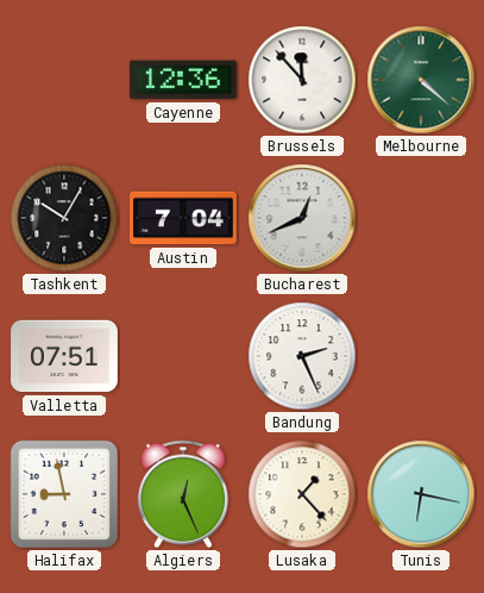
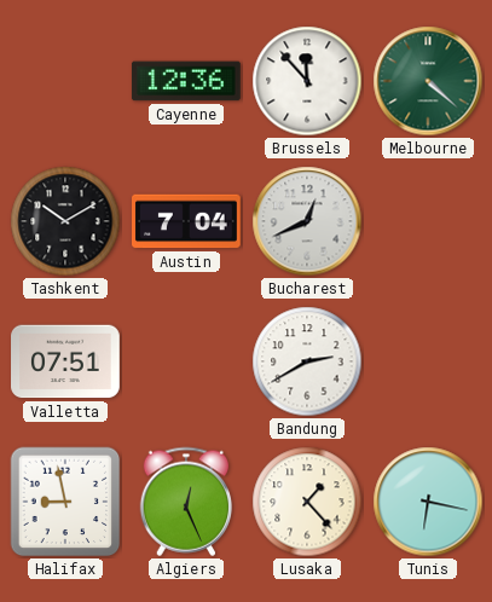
Tashkent: 10:05 -> 10:10 (65, 221)
Bandung: 2:26 -> 2:40 (307, 361)
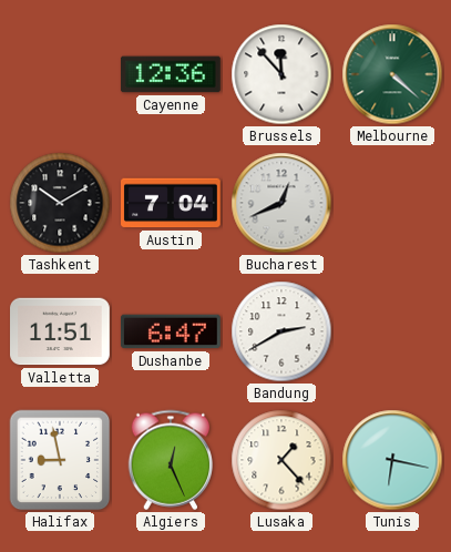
Valletta: 07:51 -> 11:51 (61, 331)
Dushanbe: none -> 6:47 (171, 331)
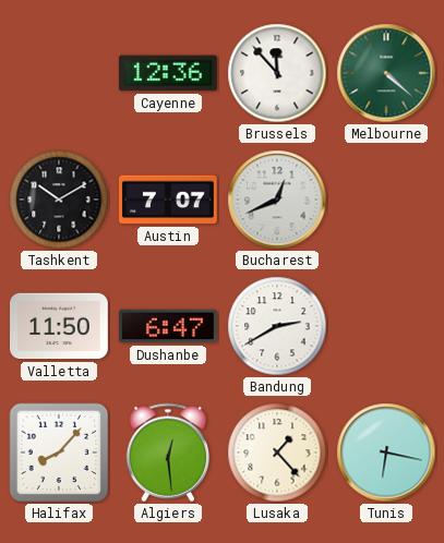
Austin: 7:04 -> 7:07 (169, 200)
Valletta: 11:51 -> 11:50 (60, 326)
Halifax: 8:58 -> 8:07 (59, 452)
Algiers: 12:26 -> 12:29 (168, 452)
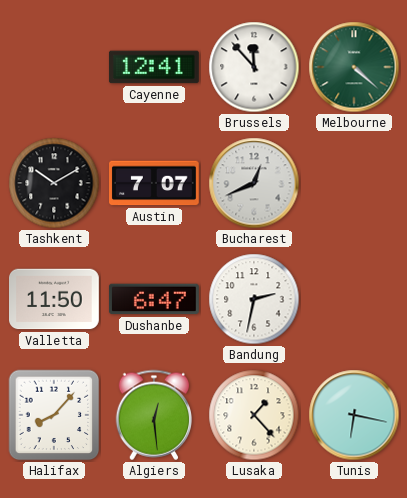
Cayenne: 12:36 -> 12:41 (154, 67)
Bandung: 2:40 -> 2:32 (254, 299)
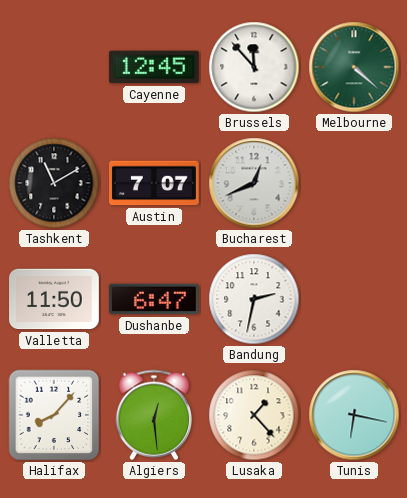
Cayenne: 12:41 -> 12:45 (154, 67)
Tashkent: 10:10 -> 11:10 (54, 183)
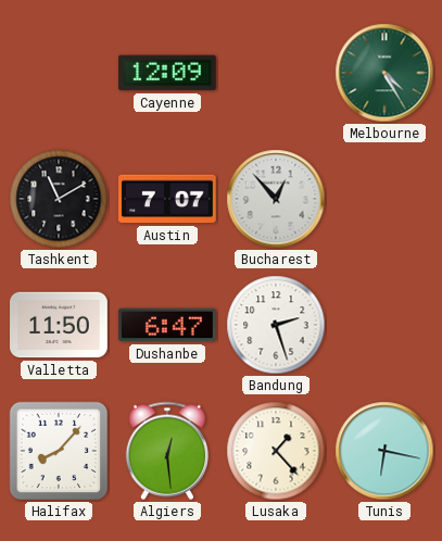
Cayenne: 12:45 -> 12:09 (167, 73)
Brussels: 11:53 -> none (254, 67)
Melbourne: 4:22 -> 4:25 (384, 73)
Bucharest: 12:41 -> 12:53 (276, 199)
Bandung: 2:32 -> 2:27 (276, 325)
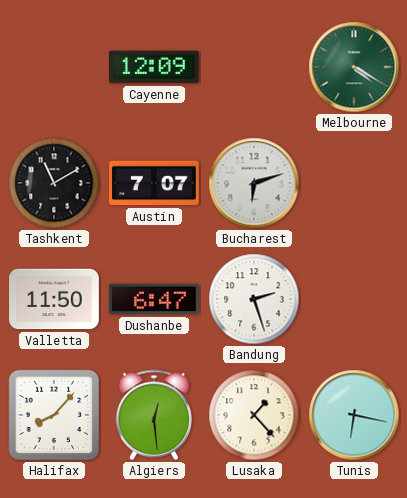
Melbourne: 4:25 -> 4:20 (354, 67)
Bucharest: 12:53 -> 6:12 (254, 183)
